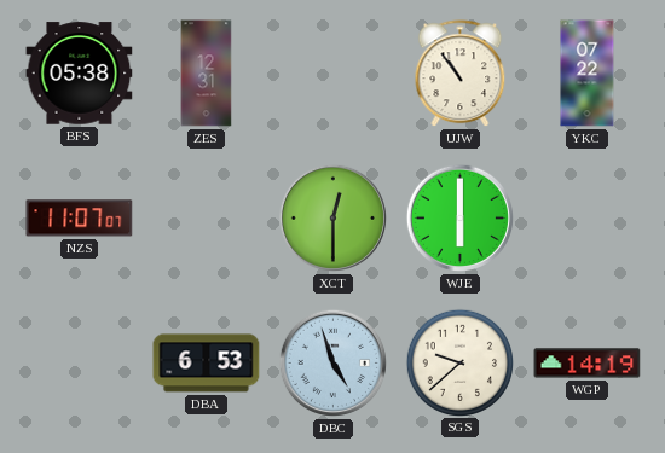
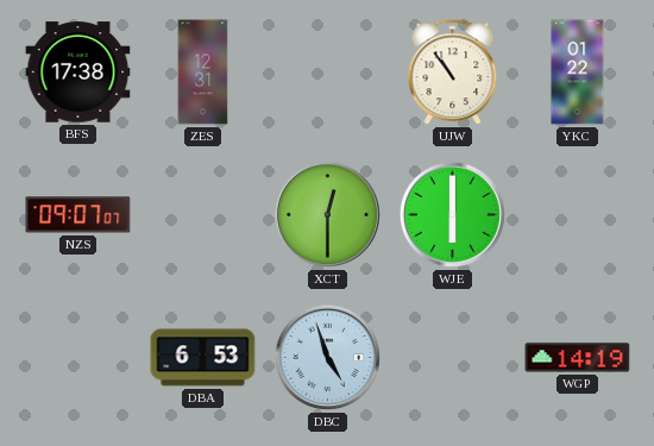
BFS: 05:38 -> 17:38 (78, 73)
YKC: 07:22 -> 01:22 (578, 73)
NZS: 11:07 -> 09:07 (78, 215)
SGS: 9:38 -> none (459, 362)
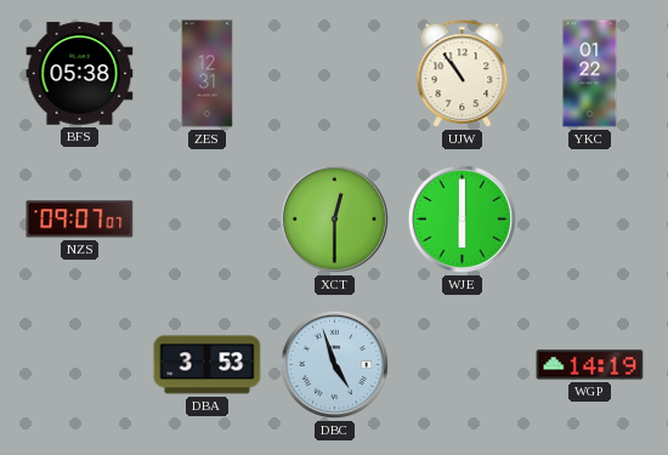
BFS: 17:38 -> 05:38 (80, 74)
DBA: 6:53 -> 3:53 (208, 365)
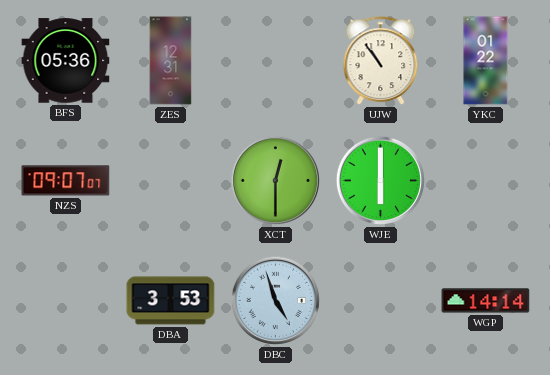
BFS: 05:38 -> 05:36 (66, 61)
WGP: 14:19 -> 14:14 (486, 301)
